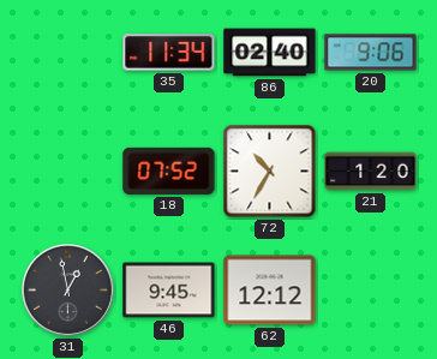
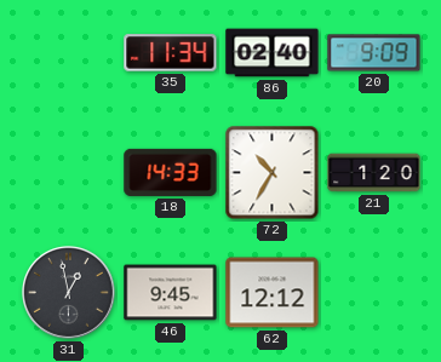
20: 9:06 -> 9:09 (374, 53)
18: 07:52 -> 14:33 (171, 172)
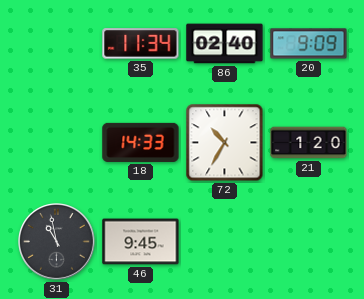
31: 12:58 -> 10:58 (57, 242)
62: 12:12 -> none (273, 293)
